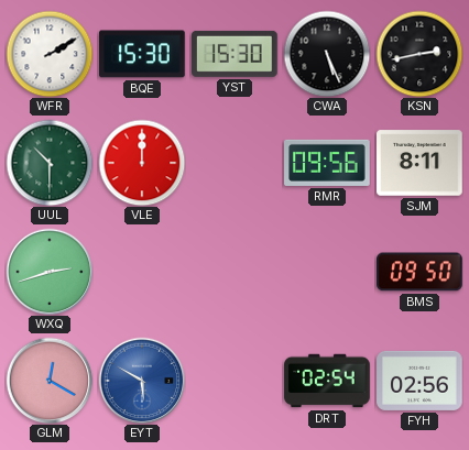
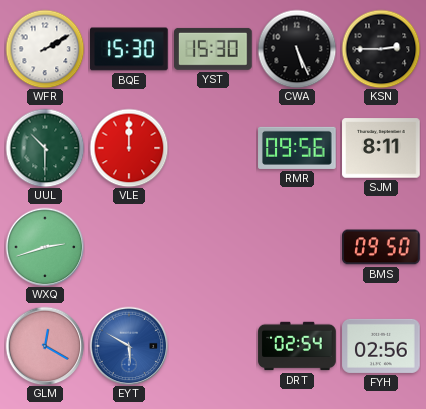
KSN: 2:43 -> 2:45 (381, 49)
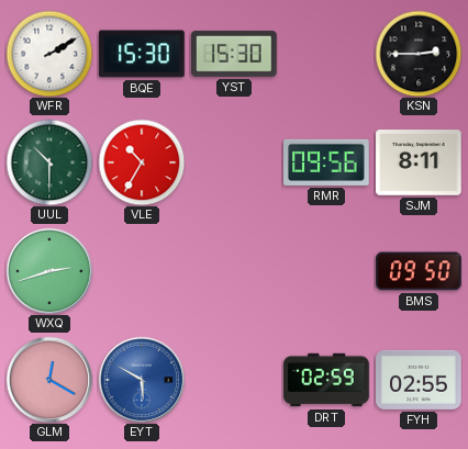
CWA: 5:26 -> none (297, 49)
VLE: 12:00 -> 10:35 (142, 162)
DRT: 02:54 -> 02:59 (326, 380)
FYH: 02:56 -> 02:55 (419, 380)
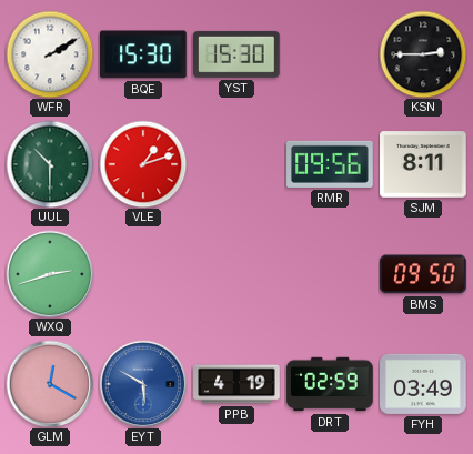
VLE: 10:35 -> 1:12 (143, 164)
PPB: none -> 4:19 (236, 384)
FYH: 02:55 -> 03:49 (423, 384)
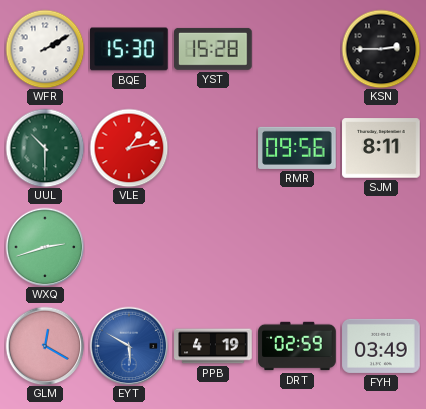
YST: 15:30 -> 15:28 (214, 49)
VLE: 1:12 -> 1:13 (129, 148)
BMS: 09:50 -> none (423, 274)
